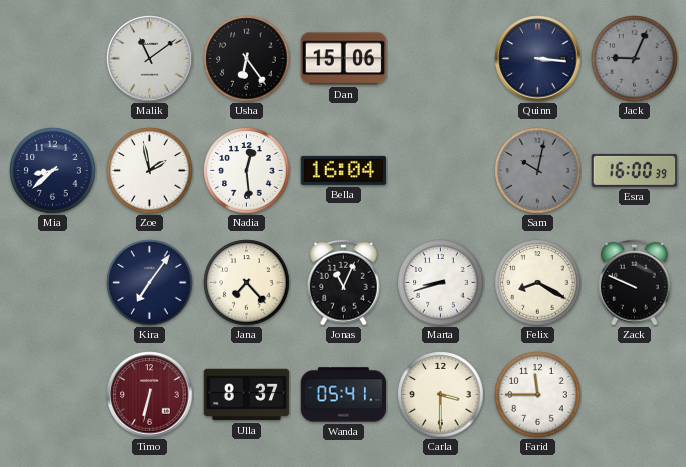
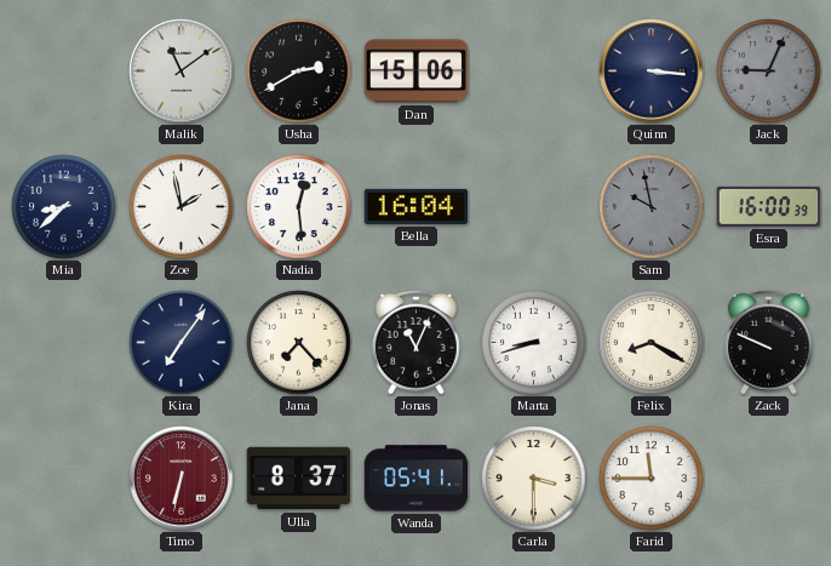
Usha: 6:24 -> 2:40 (299, 72)
Sam: 10:02 -> 9:58 (652, 207)
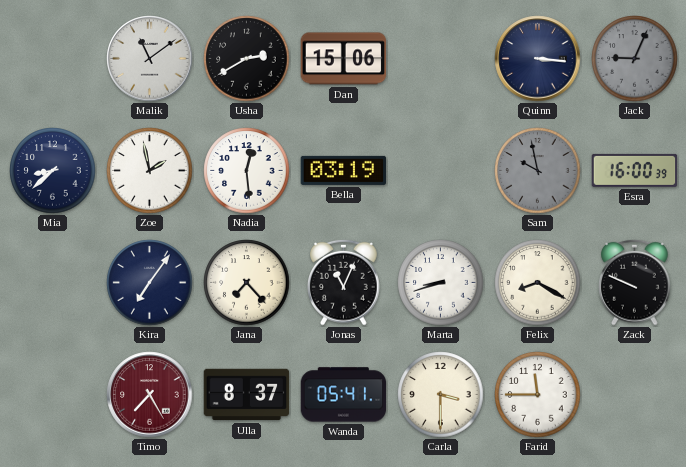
Bella: 16:04 -> 03:19 (344, 170)
Timo: 6:32 -> 7:25 (150, 395)
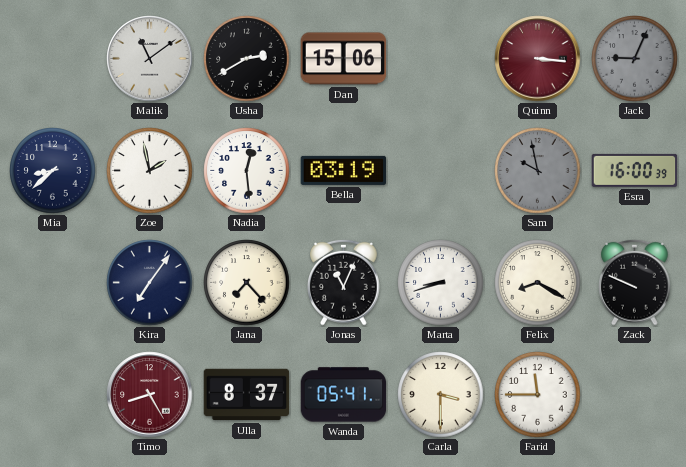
Quinn dial: navy -> burgundy (538, 59)
Timo: 7:25 -> 8:25 (150, 395)
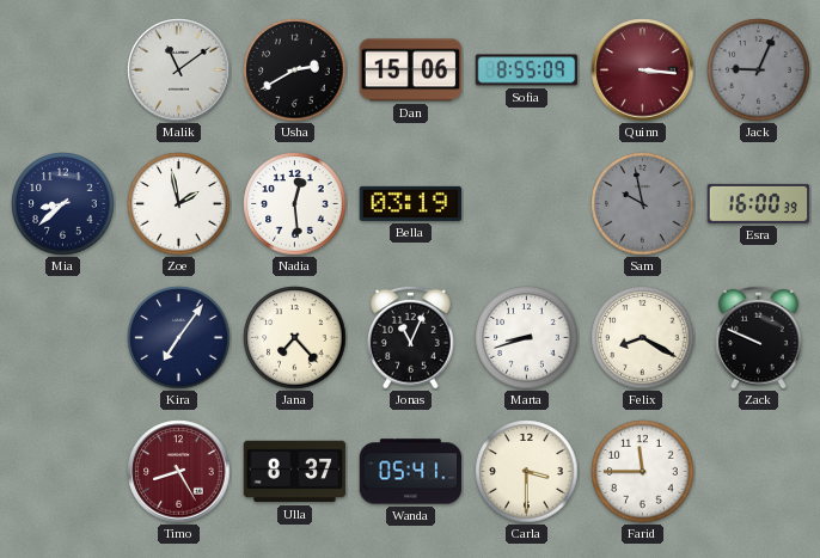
Sofia: none -> 8:55 (527, 70)
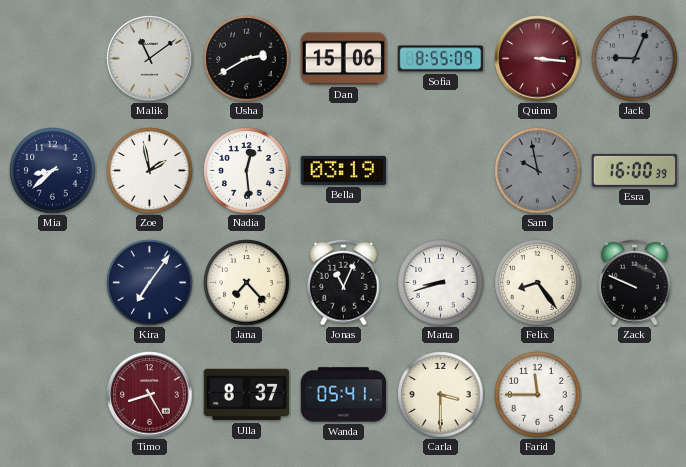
Felix: 8:20 -> 8:24 (538, 283)
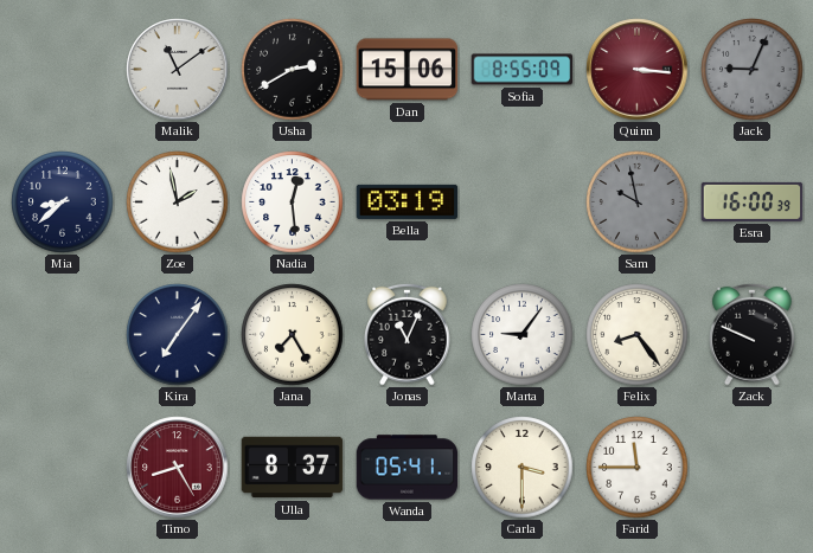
Jana: 7:23 -> 7:25 (293, 335)
Marta: 8:42 -> 9:06 (523, 335)
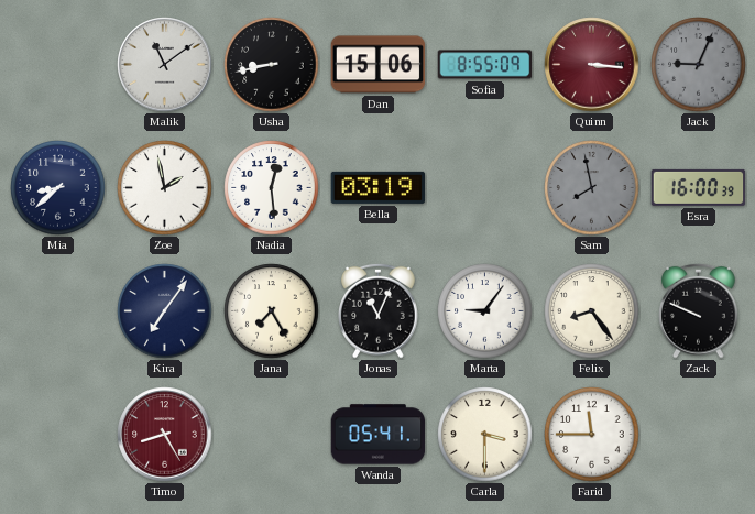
Usha: 2:40 -> 8:43 (272, 65)
Sam: 9:58 -> 7:58 (592, 188)
Ulla: 8:37 -> none (293, 468)
